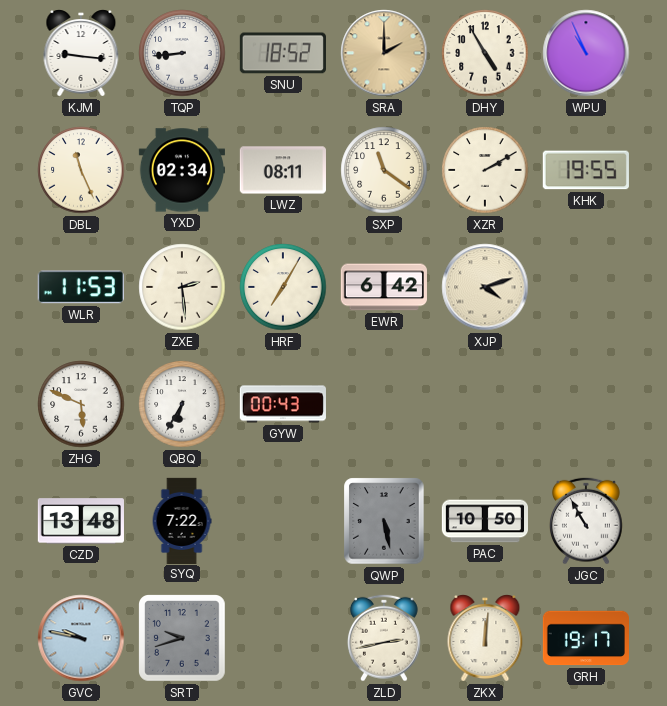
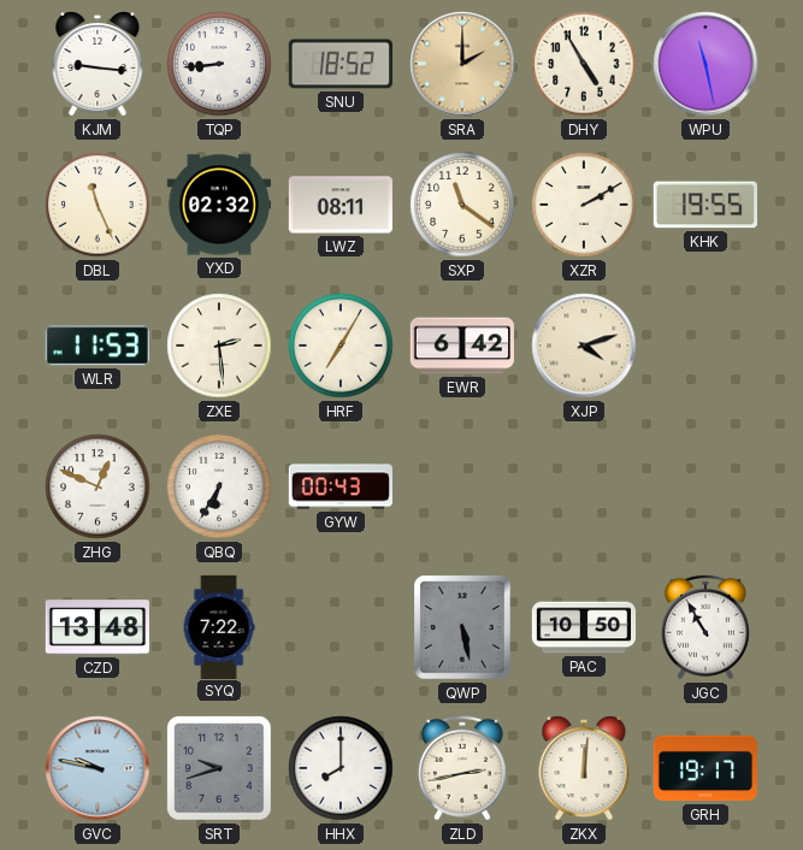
WPU: 10:56 -> 11:28 (705, 64)
YXD: 02:34 -> 02:32 (218, 205)
ZHG: 5:49 -> 12:49 (98, 486)
HHX: none -> 8:00 (341, 768)
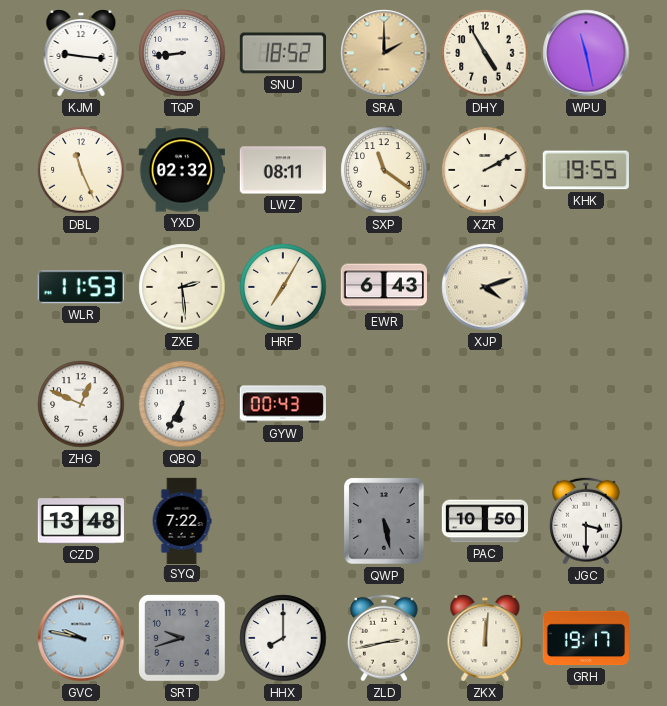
EWR: 6:42 -> 6:43 (384, 287)
JGC: 10:55 -> 3:30 (586, 521)
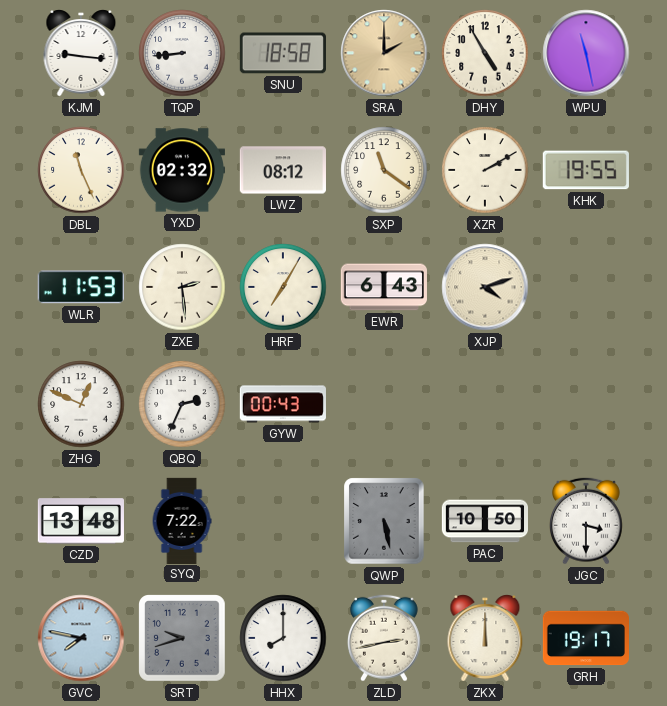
SNU: 18:52 -> 18:58 (283, 53)
LWZ: 08:11 -> 08:12 (283, 170)
QBQ: 6:35 -> 2:34 (182, 404)
GVC: 9:47 -> 7:47 (81, 638)
ZKX: 12:01 -> 12:00 (485, 638)
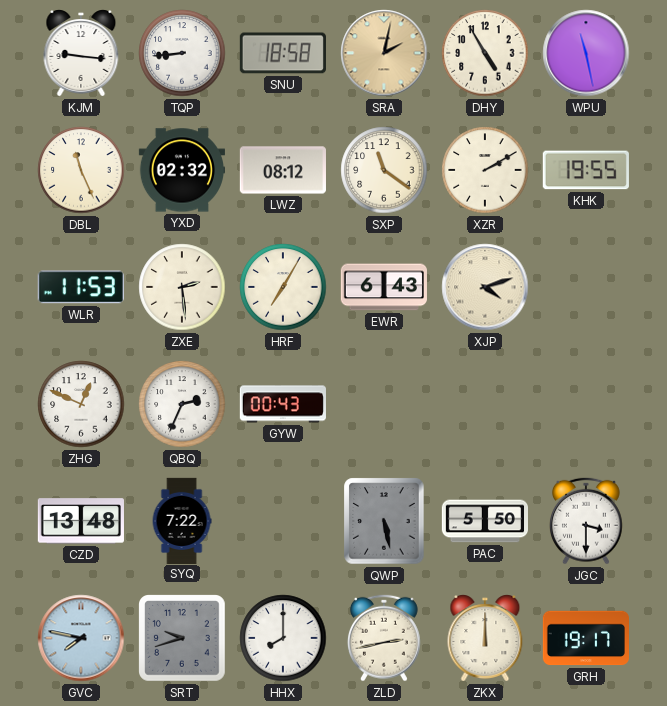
SRA: 2:00 -> 2:02 (384, 53)
PAC: 10:50 -> 5:50 (484, 521)
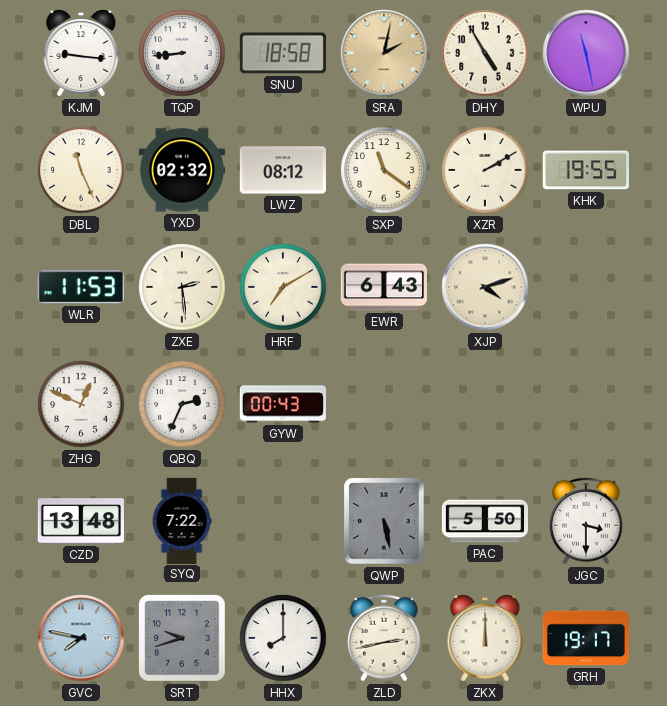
HRF: 7:05 -> 7:10 (283, 287)
